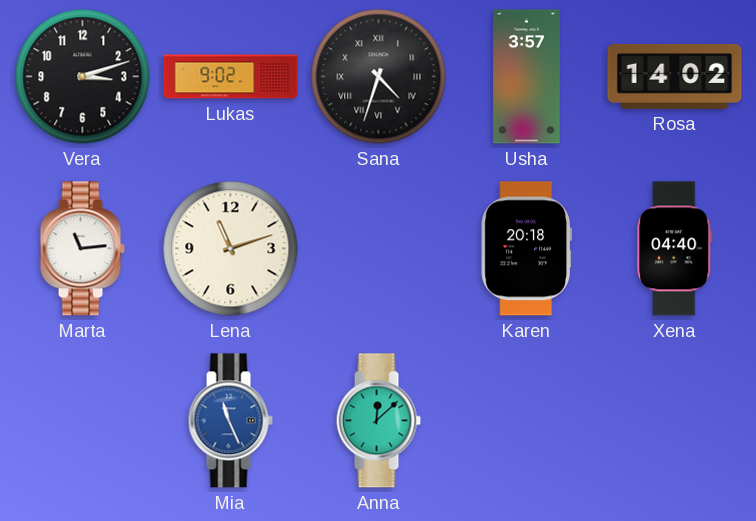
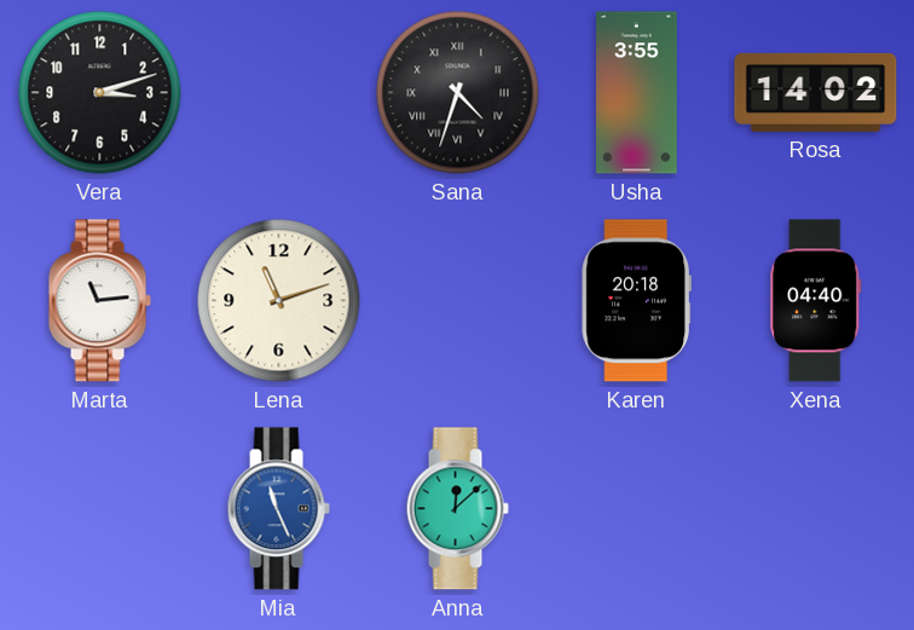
Lukas: 9:02 -> none (231, 77)
Usha: 3:57 -> 3:55 (637, 93)
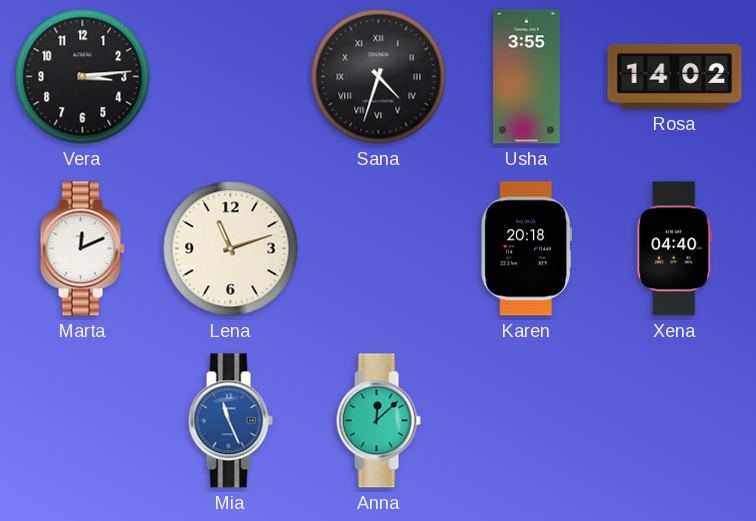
Vera: 3:12 -> 3:14 (83, 77)
Marta: 11:14 -> 12:11 (82, 249)
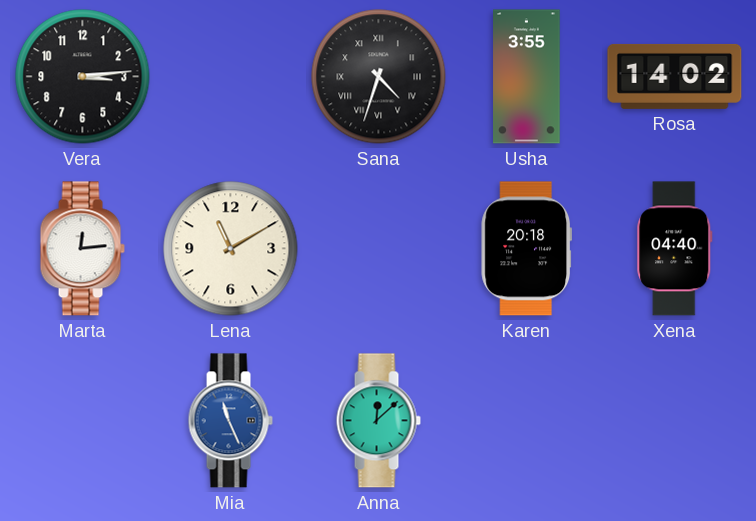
Marta: 12:11 -> 12:14 (82, 249)
Lena: 11:12 -> 11:10 (231, 249)
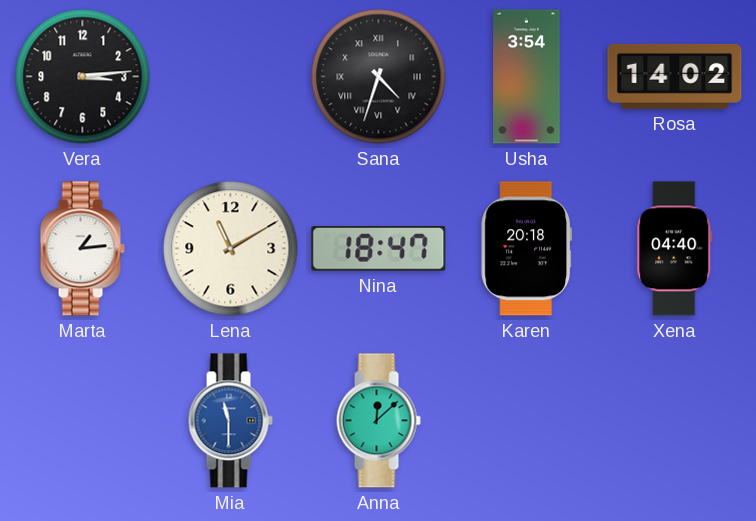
Usha: 3:55 -> 3:54 (527, 77)
Marta: 12:14 -> 1:14 (82, 249)
Nina: none -> 18:47 (379, 249)
Mia: 11:26 -> 11:30 (230, 421)
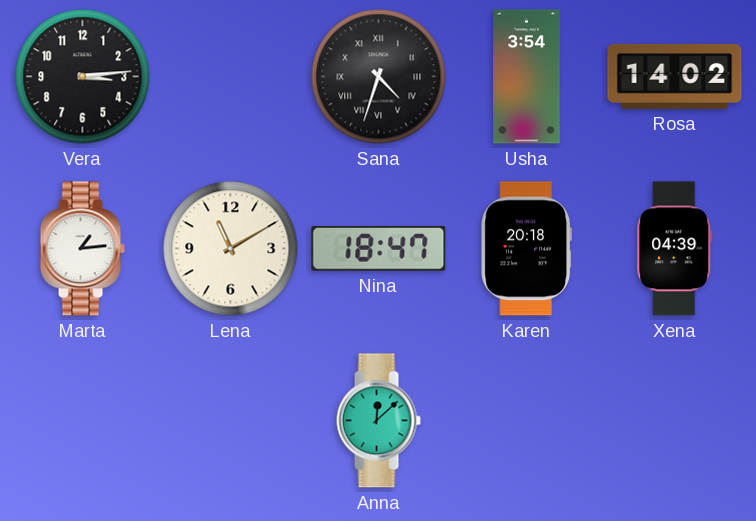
Xena: 04:40 -> 04:39 (675, 249)
Mia: 11:30 -> none (230, 421)
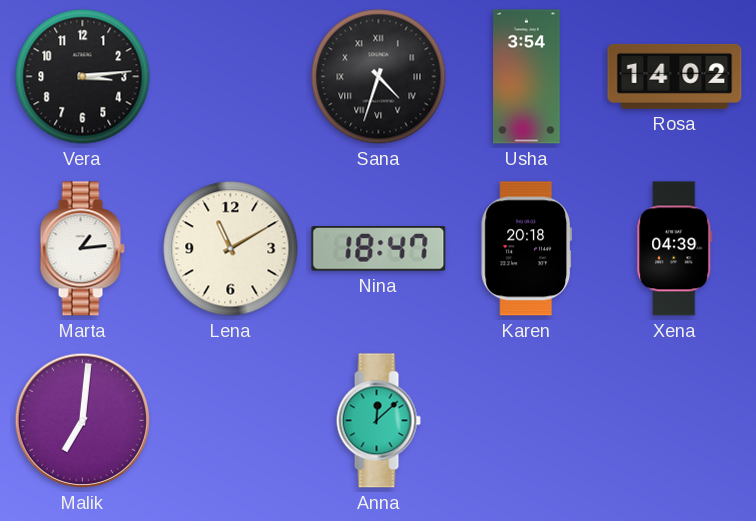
Malik: none -> 7:01 (82, 420)
